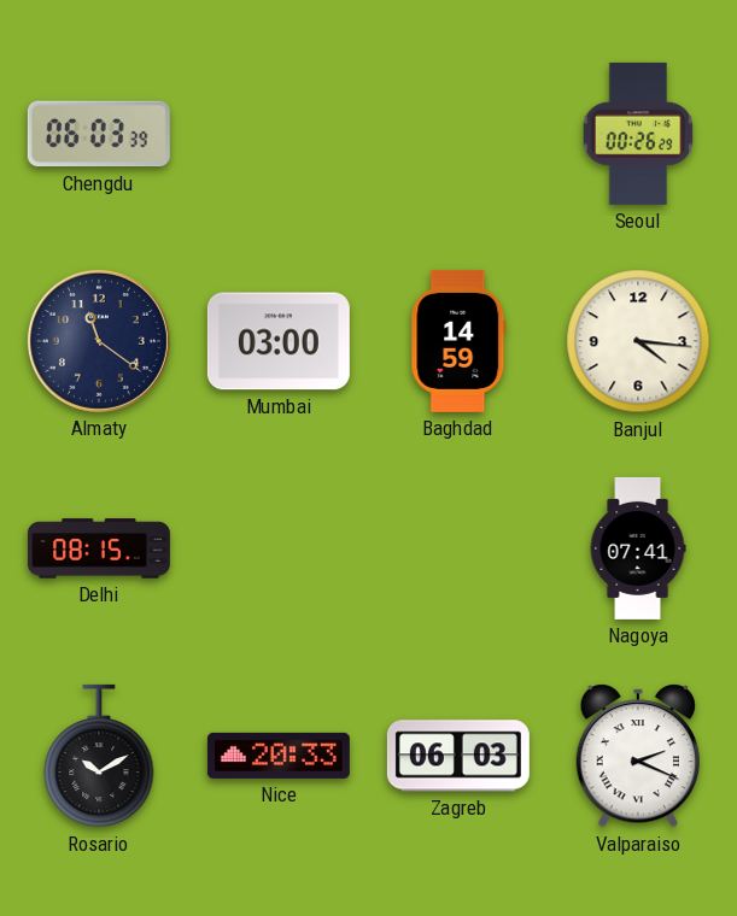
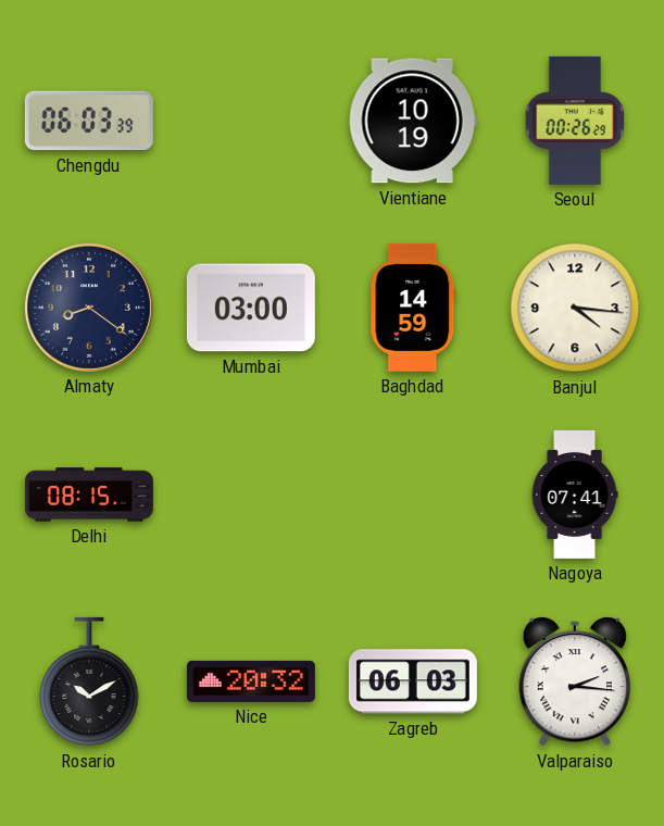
Vientiane: none -> 10:19 (413, 121)
Almaty: 11:21 -> 8:21 (89, 308)
Nice: 20:33 -> 20:32 (251, 681)
Valparaiso: 2:19 -> 2:16 (575, 681)
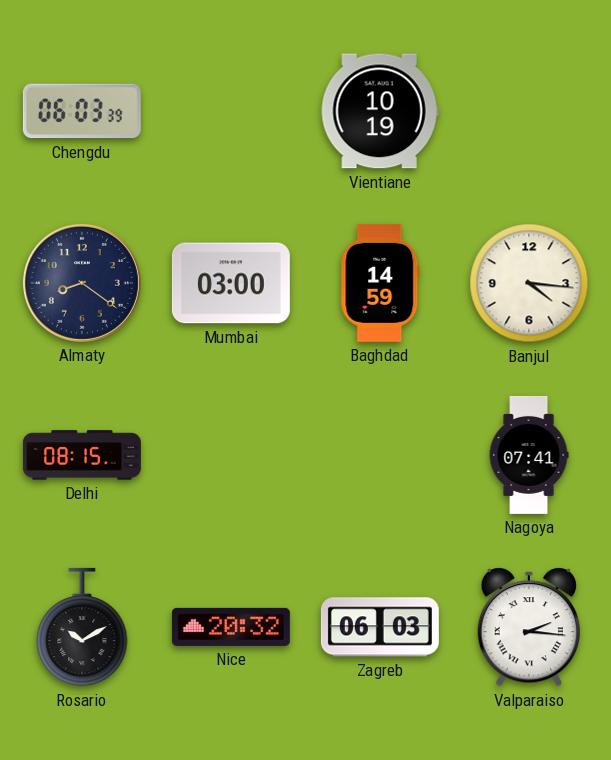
Seoul: 00:26 -> none (575, 121)
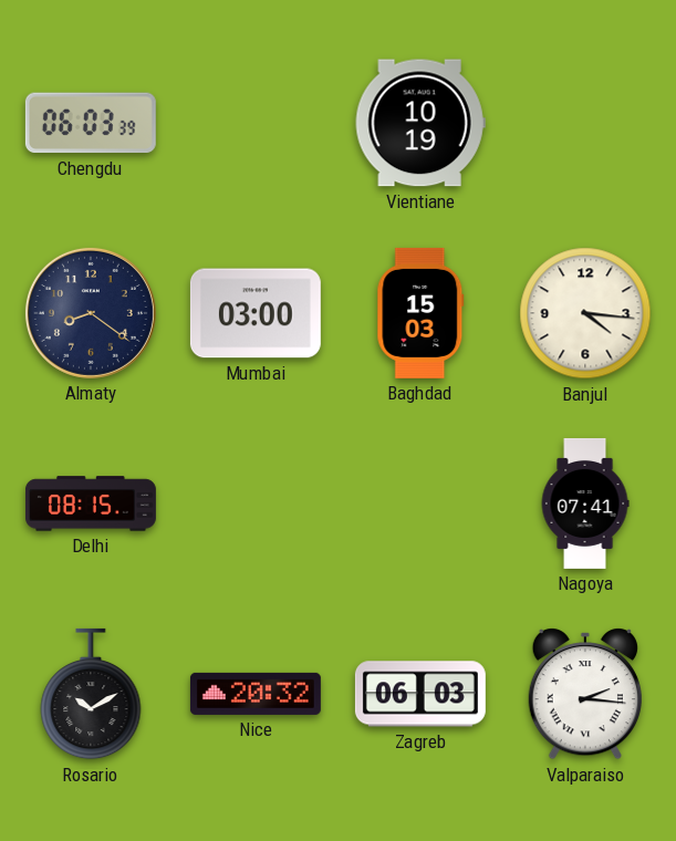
Baghdad: 14:59 -> 15:03 (420, 313)
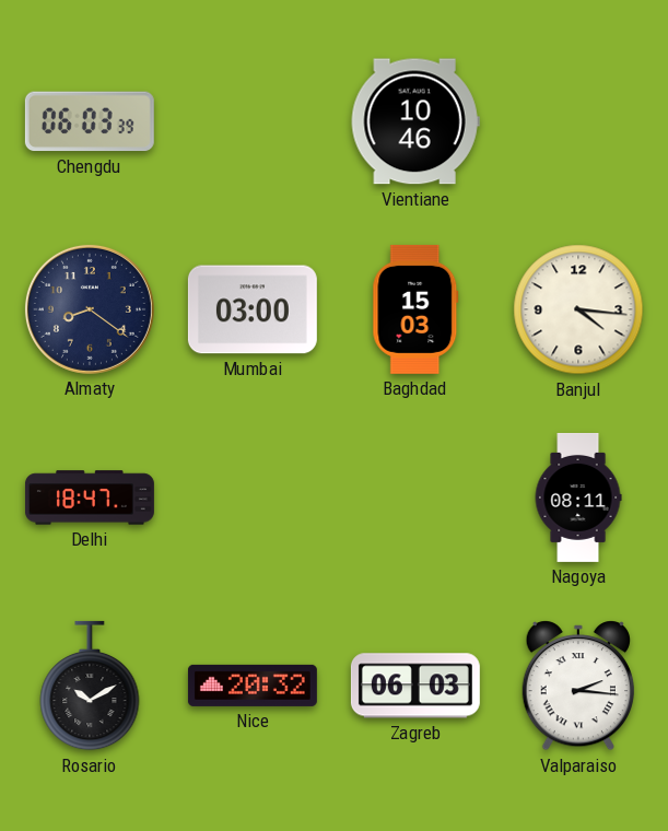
Vientiane: 10:19 -> 10:46 (415, 121)
Delhi: 08:15 -> 18:47 (90, 498)
Nagoya: 07:41 -> 08:11 (578, 498)
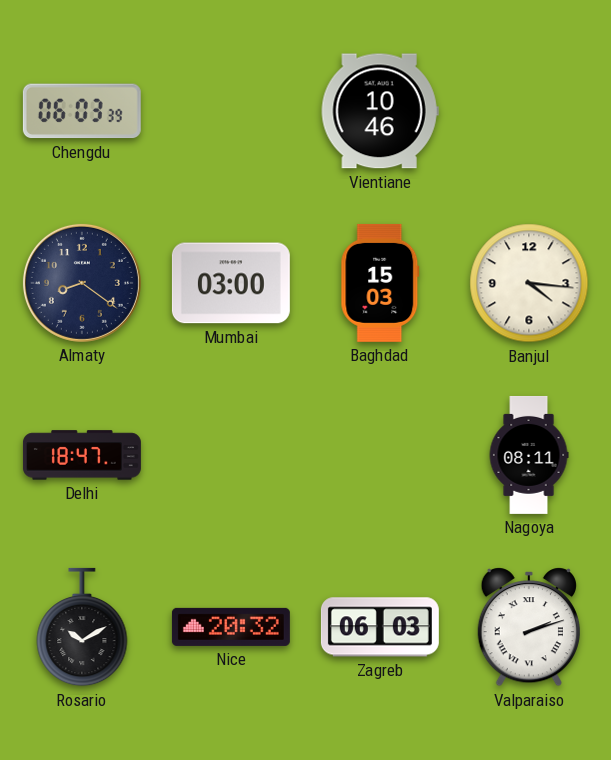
Valparaiso: 2:16 -> 2:12 (529, 627)
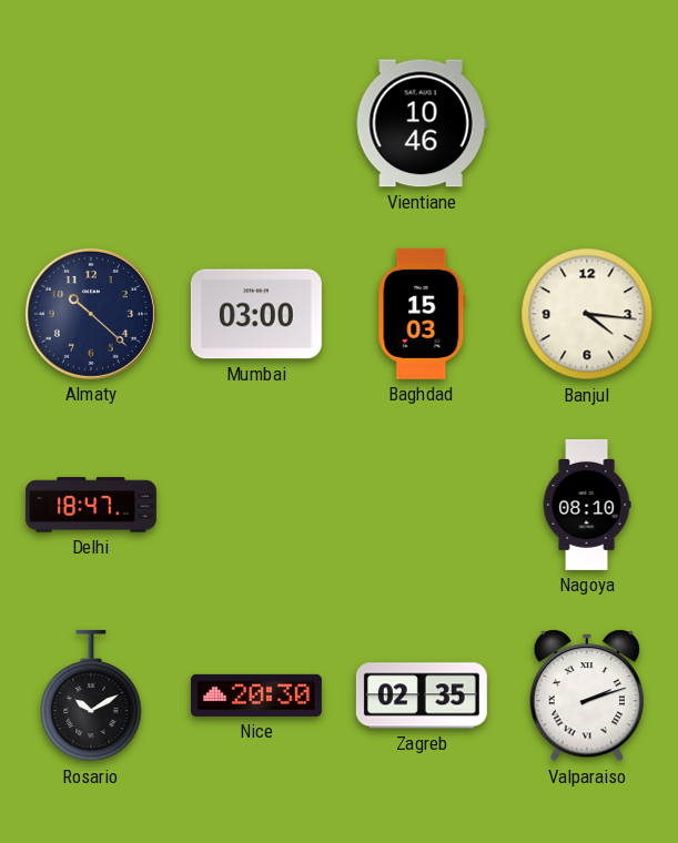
Chengdu: 06:03 -> none (82, 111)
Almaty: 8:21 -> 10:22 (91, 314)
Nagoya: 08:11 -> 08:10 (587, 505)
Nice: 20:32 -> 20:30 (256, 695)
Zagreb: 06:03 -> 02:35 (422, 695)
